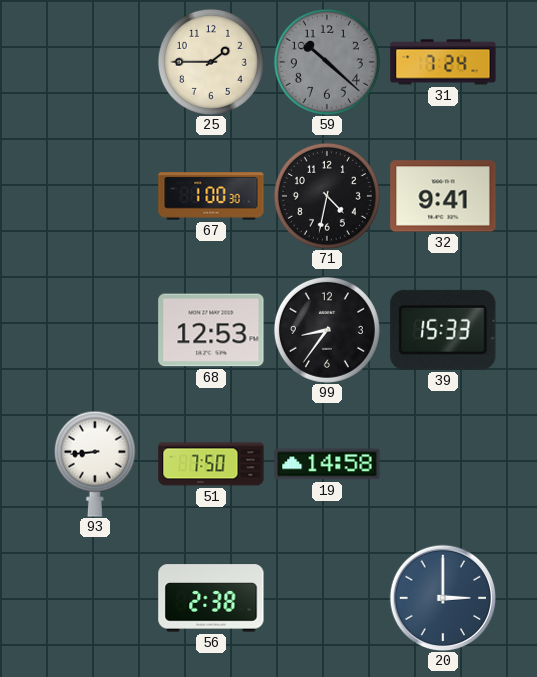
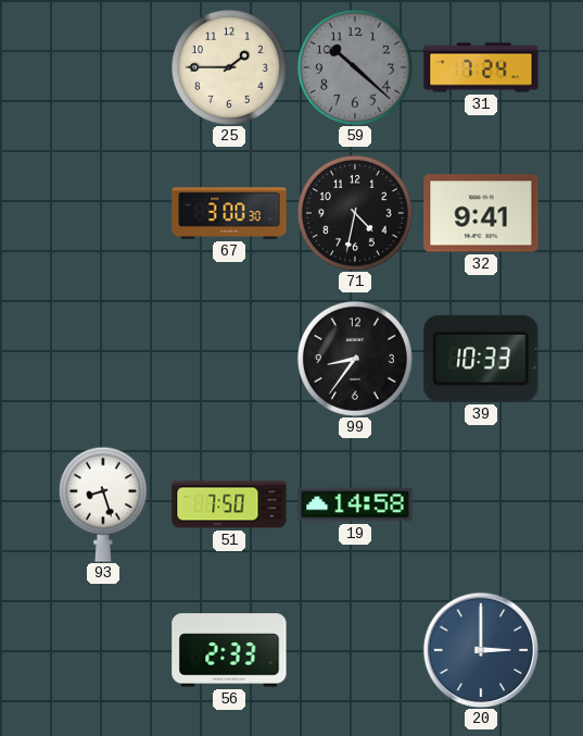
67: 1:00 -> 3:00 (229, 213)
68: 12:53 -> none (211, 330)
39: 15:33 -> 10:33 (481, 359)
93: 8:44 -> 8:27 (103, 504)
56: 2:38 -> 2:33 (229, 650)
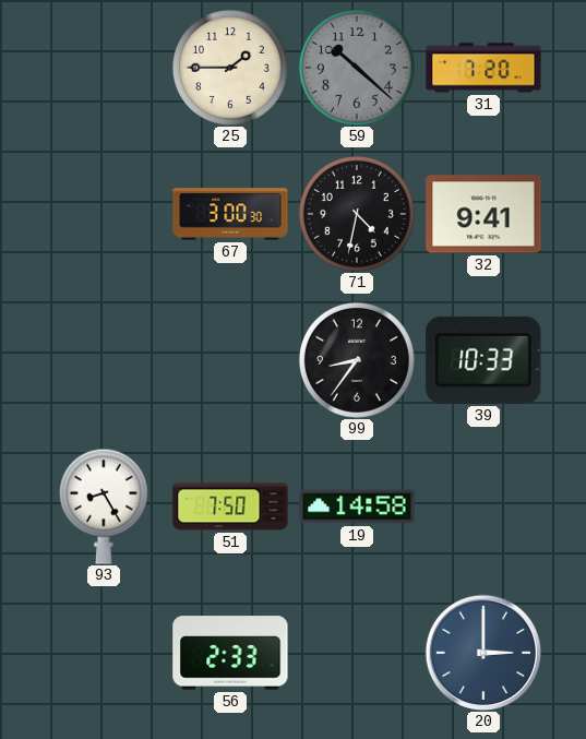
31: 7:24 -> 7:20 (483, 68)
93: 8:27 -> 8:25 (104, 506)
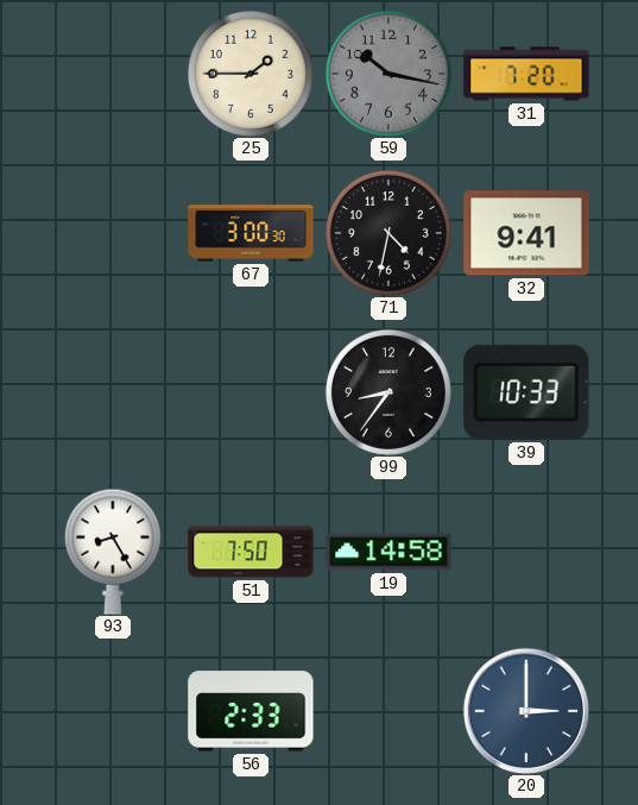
59: 10:22 -> 10:17 (389, 74)
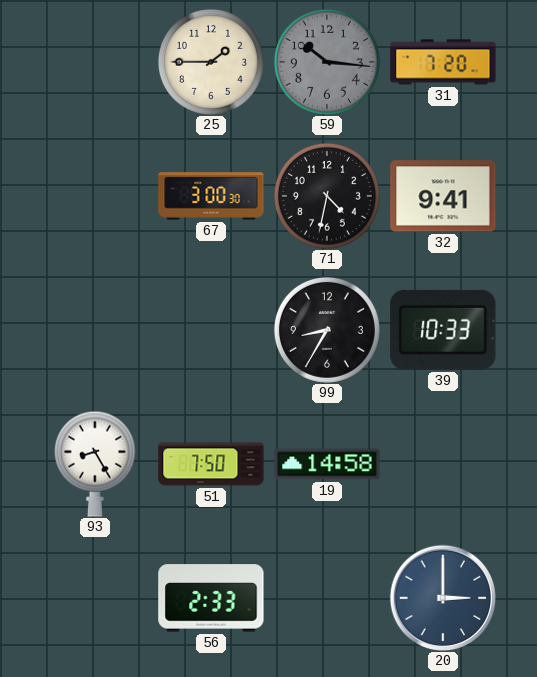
59: 10:17 -> 10:16 (327, 62)
99: 8:36 -> 8:35 (327, 330)
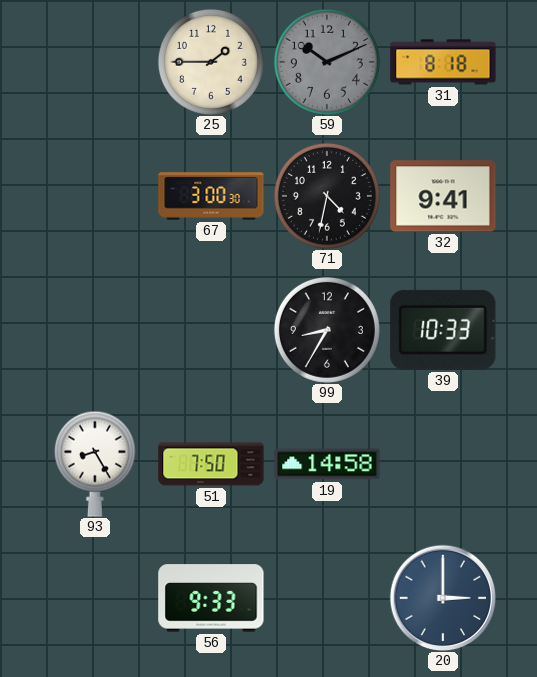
59: 10:16 -> 10:11 (327, 62)
31: 7:20 -> 8:18 (443, 62)
56: 2:33 -> 9:33 (211, 598)
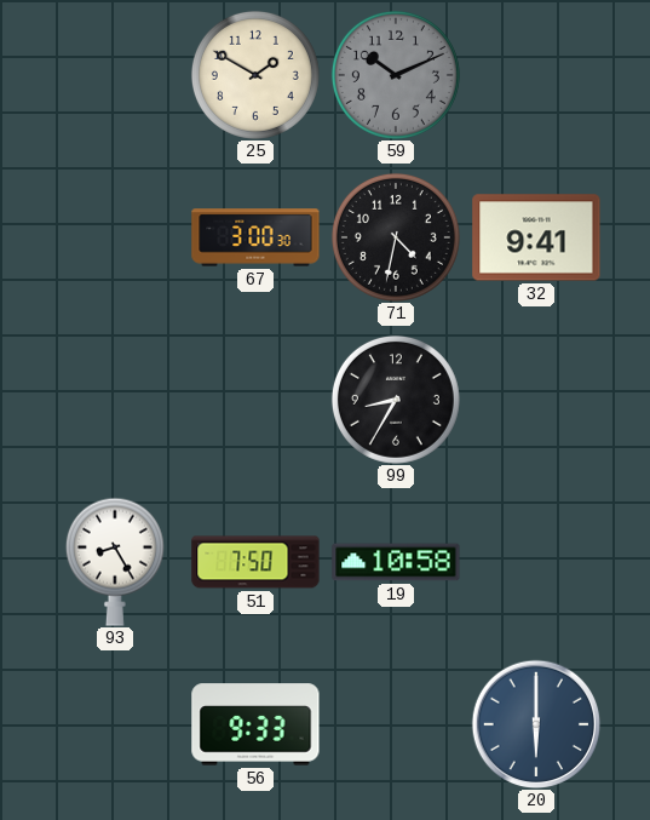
25: 1:45 -> 1:50 (255, 75)
31: 8:18 -> none (443, 62)
39: 10:33 -> none (443, 330)
19: 14:58 -> 10:58 (396, 562)
20: 3:00 -> 6:00 (536, 724)
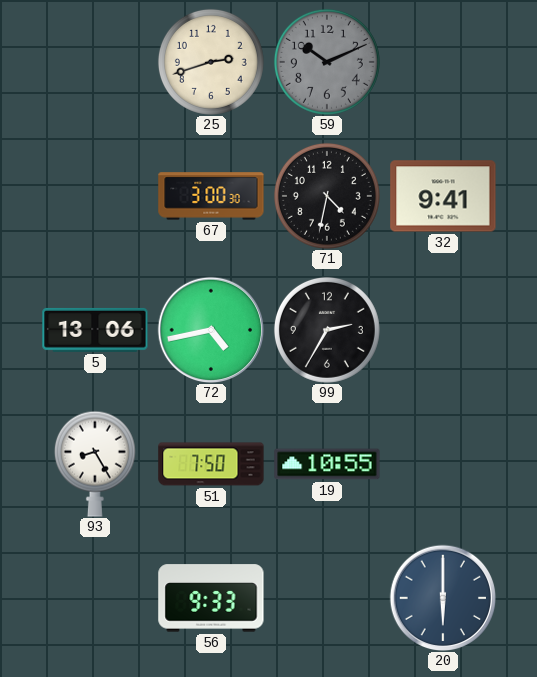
25: 1:50 -> 2:42 (211, 62)
5: none -> 13:06 (95, 330)
72: none -> 4:43 (211, 330)
99: 8:35 -> 2:35 (327, 330)
19: 10:58 -> 10:55 (327, 464)
